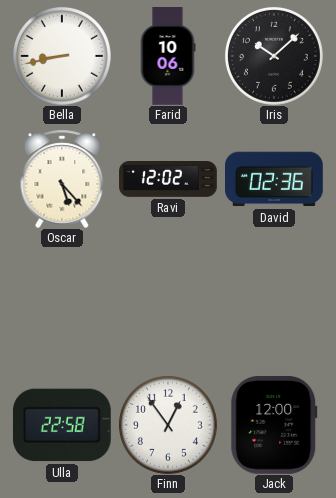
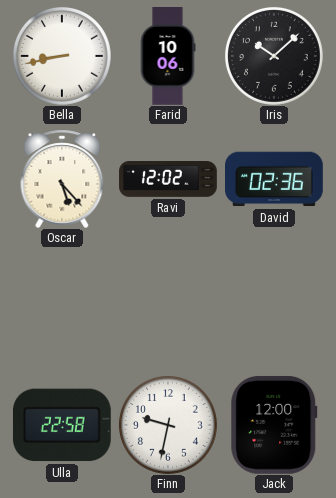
Finn: 12:54 -> 9:32 (168, 425)
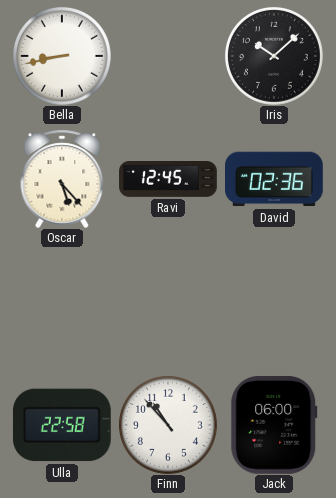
Farid: 10:06 -> none (168, 57)
Ravi: 12:02 -> 12:45 (168, 180)
Finn: 9:32 -> 10:53 (168, 425)
Jack: 12:00 -> 06:00 (274, 425)
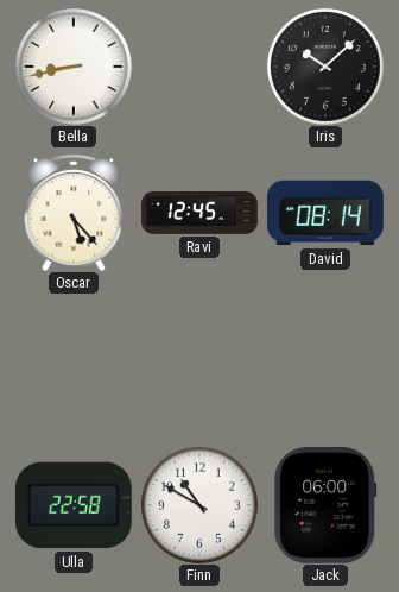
David: 02:36 -> 08:14 (327, 213)
Finn: 10:53 -> 10:50 (199, 505)
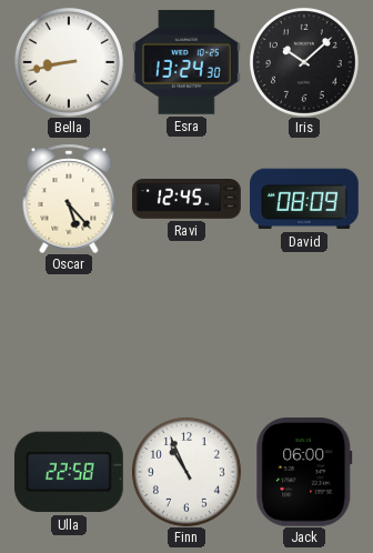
Esra: none -> 13:24 (186, 62)
David: 08:14 -> 08:09 (305, 199)
Finn: 10:50 -> 10:56 (186, 472)
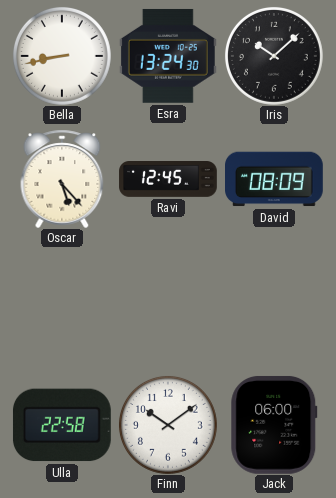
Finn: 10:56 -> 10:09 (168, 425)
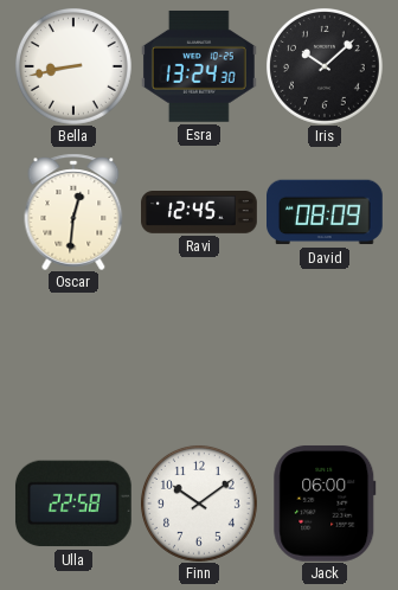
Oscar: 5:23 -> 12:31 (73, 212)
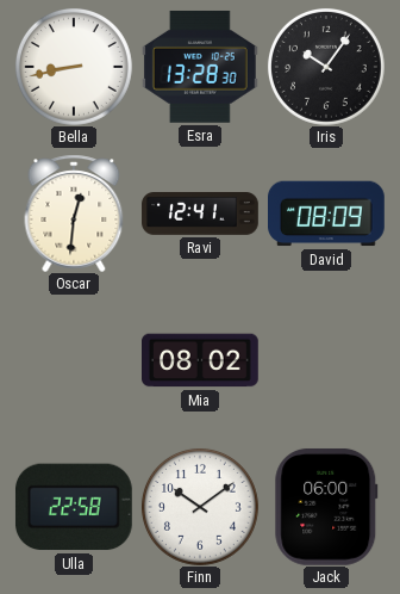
Esra: 13:24 -> 13:28 (200, 67)
Iris: 10:08 -> 10:06 (326, 67)
Ravi: 12:45 -> 12:41 (200, 215)
Mia: none -> 08:02 (201, 360)
